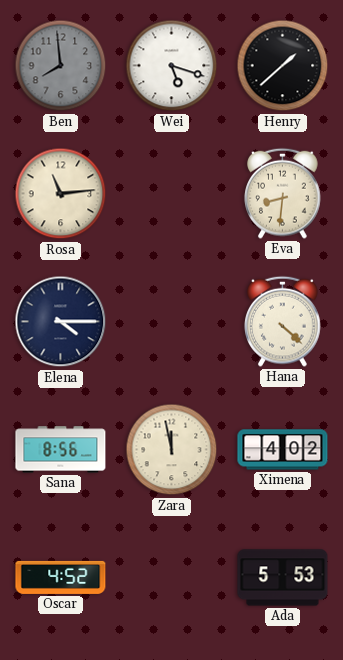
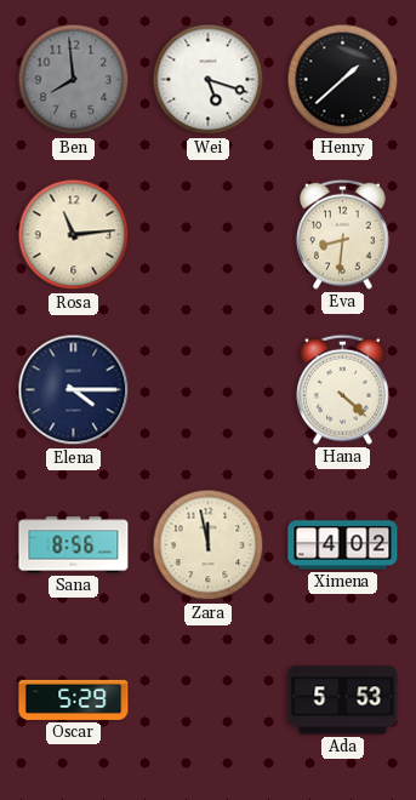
Oscar: 4:52 -> 5:29 (74, 699)
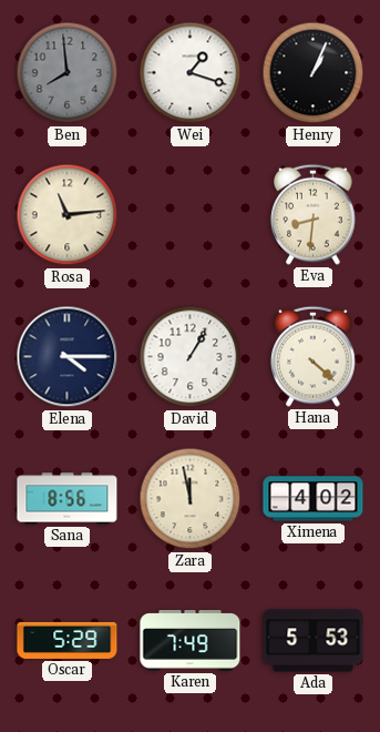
Wei: 5:18 -> 1:18 (191, 73)
Henry: 1:38 -> 1:04 (314, 73)
David: none -> 1:05 (191, 357)
Karen: none -> 7:49 (191, 641)
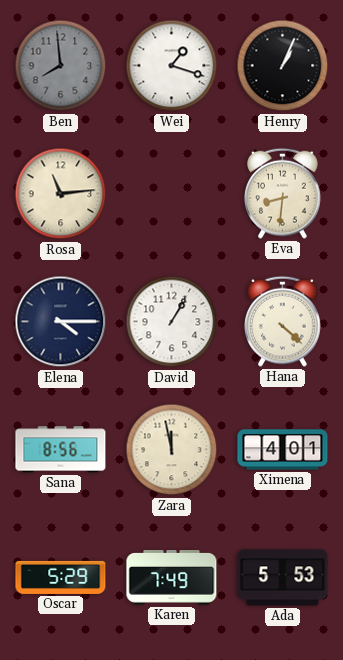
Ximena: 4:02 -> 4:01 (283, 450)
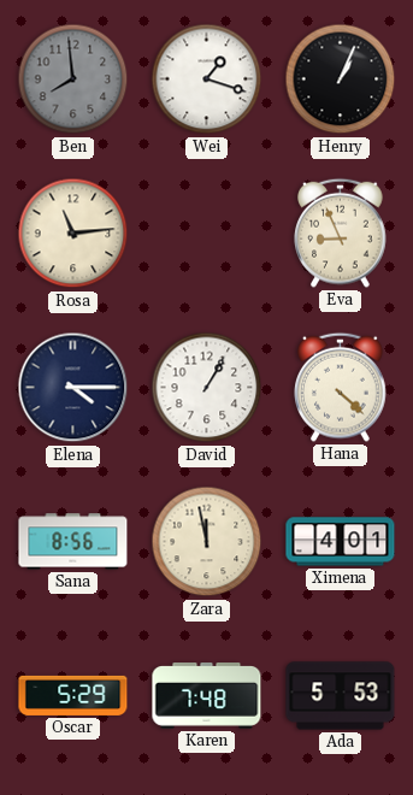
Eva: 8:31 -> 8:56 (341, 232)
Karen: 7:49 -> 7:48 (207, 696)
